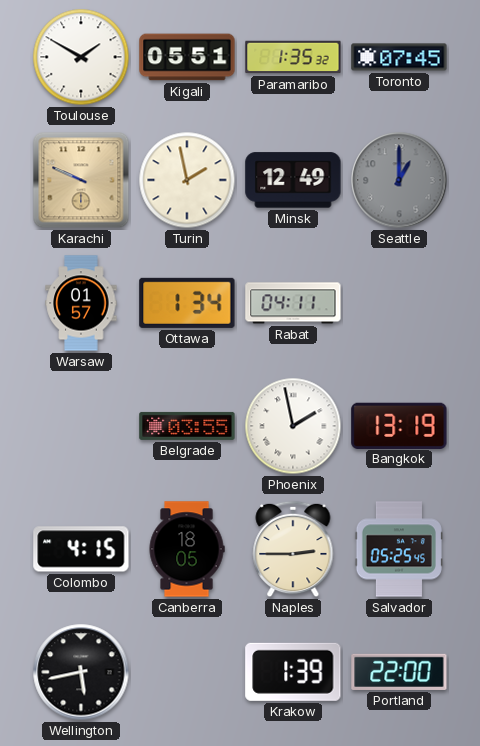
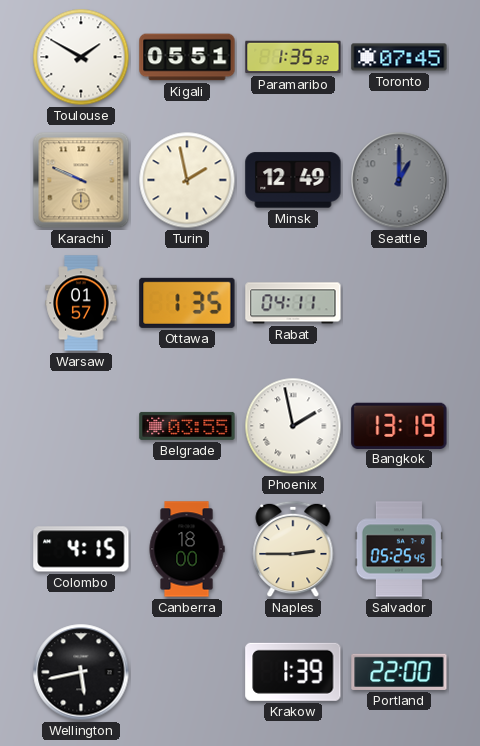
Ottawa: 1:34 -> 1:35 (187, 303)
Canberra: 18:05 -> 18:00 (187, 549)
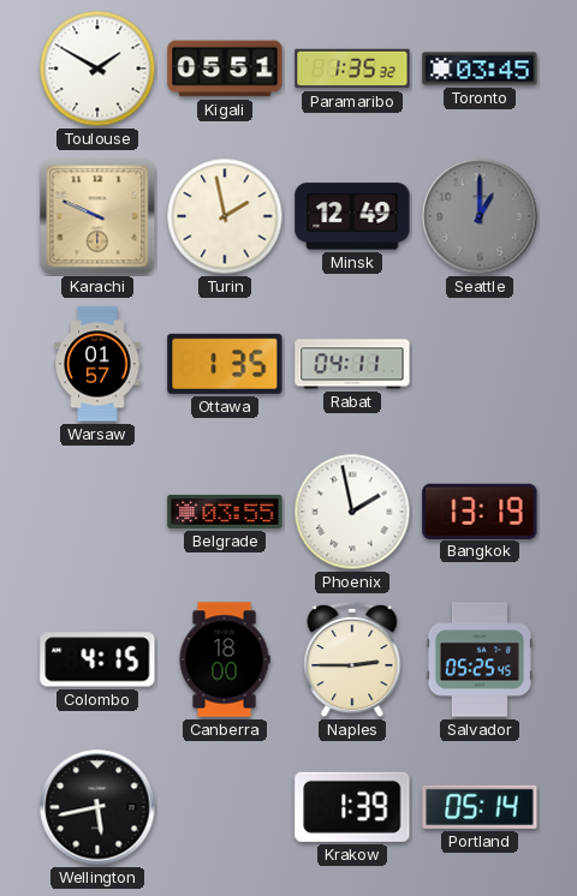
Toronto: 07:45 -> 03:45 (480, 68)
Portland: 22:00 -> 05:14 (480, 807)
